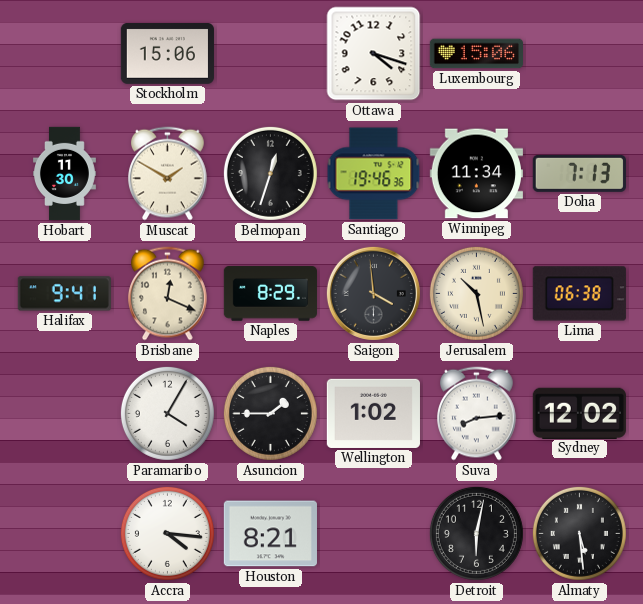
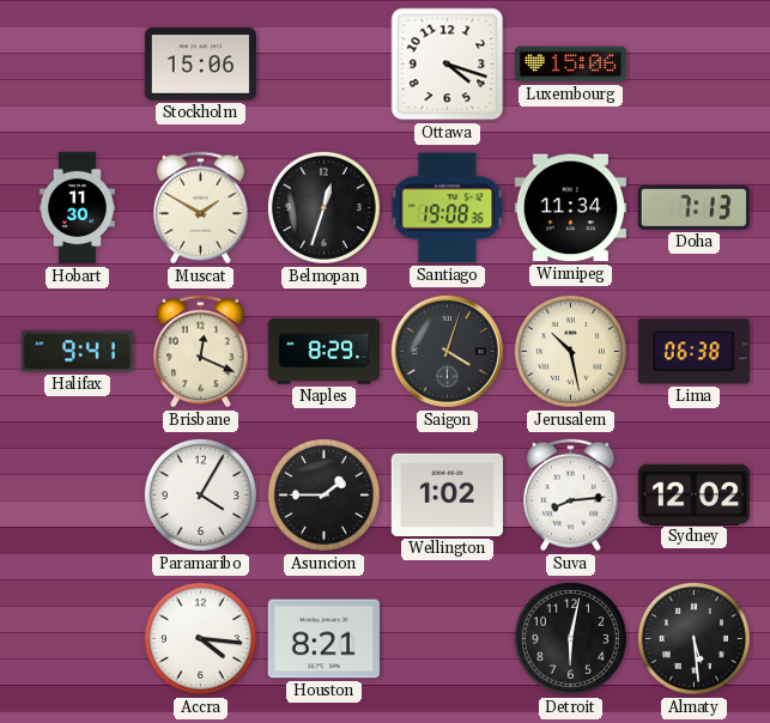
Santiago: 19:46 -> 19:08 (448, 208)
Saigon: 3:59 -> 4:03 (447, 351)
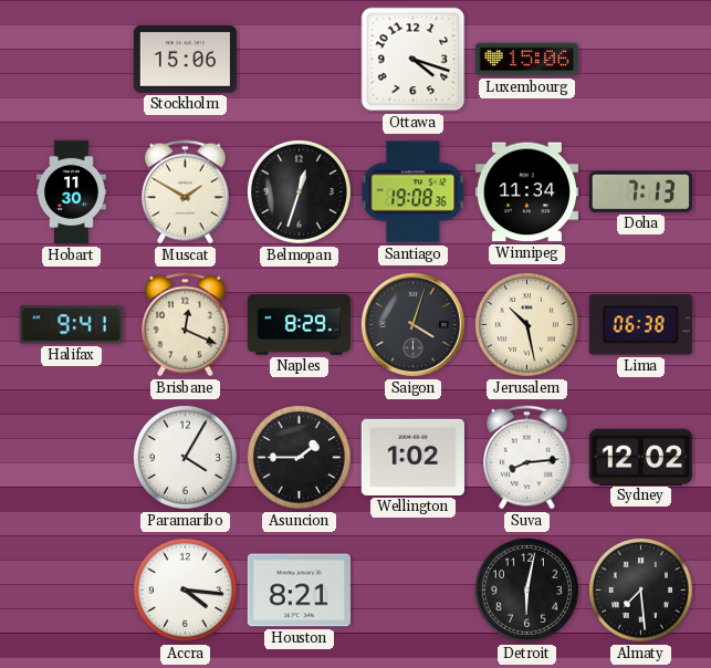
Almaty: 5:29 -> 7:29 (640, 589)
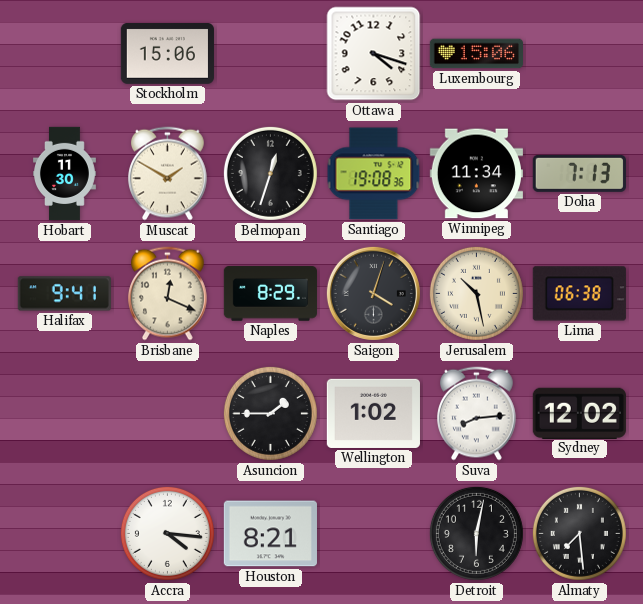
Paramaribo: 4:05 -> none (185, 457)
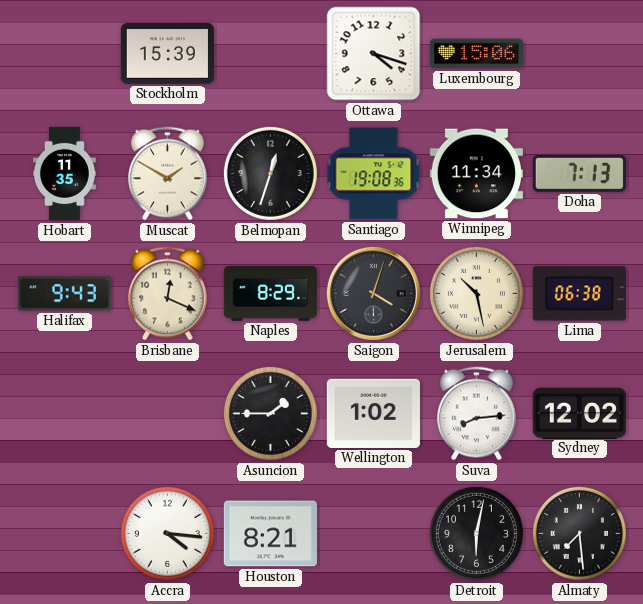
Stockholm: 15:06 -> 15:39 (167, 54)
Hobart: 11:30 -> 11:35 (65, 174)
Halifax: 9:41 -> 9:43 (64, 294)
